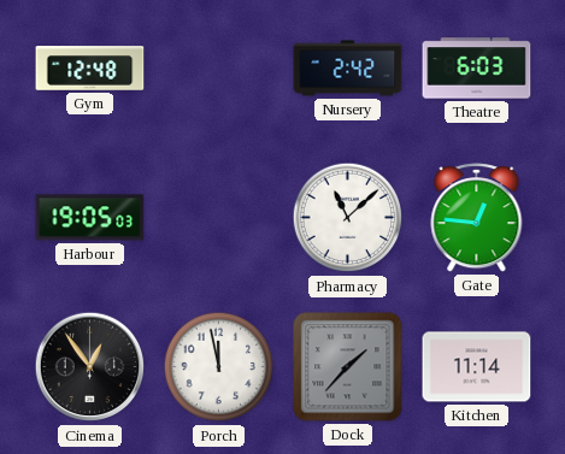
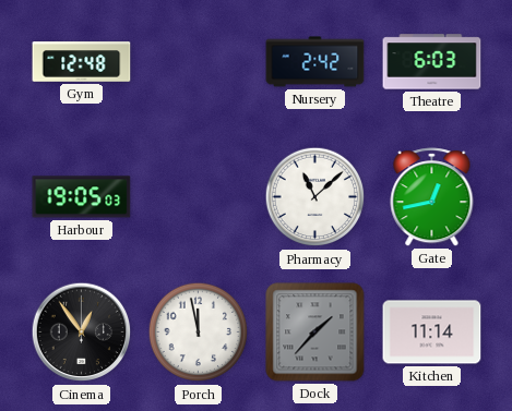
Gate: 12:46 -> 12:43 (432, 197)
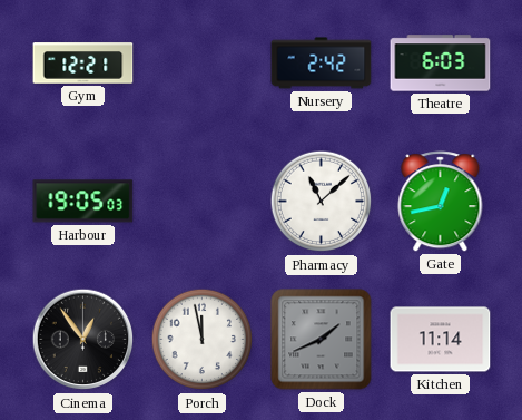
Gym: 12:48 -> 12:21 (83, 64)
Dock: 1:37 -> 1:41 (322, 340)
